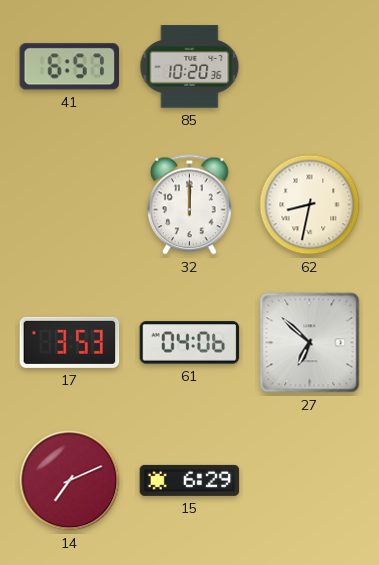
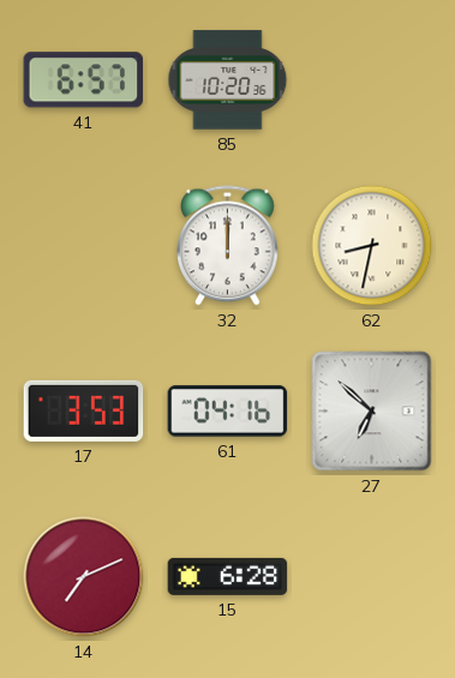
61: 04:06 -> 04:16 (228, 412)
15: 6:29 -> 6:28 (228, 576)
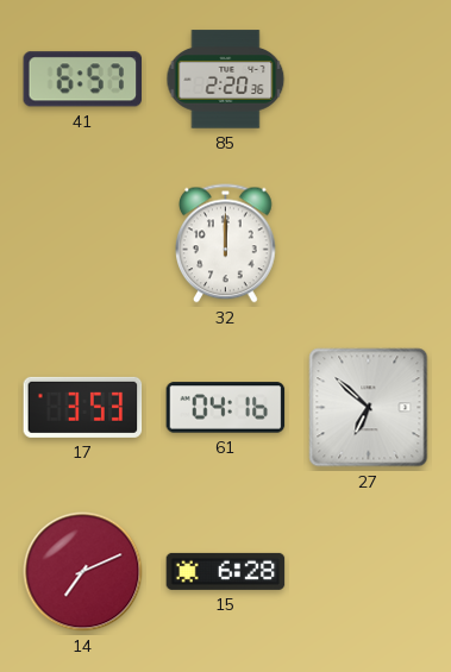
85: 10:20 -> 2:20 (226, 80)
62: 8:32 -> none (372, 246)
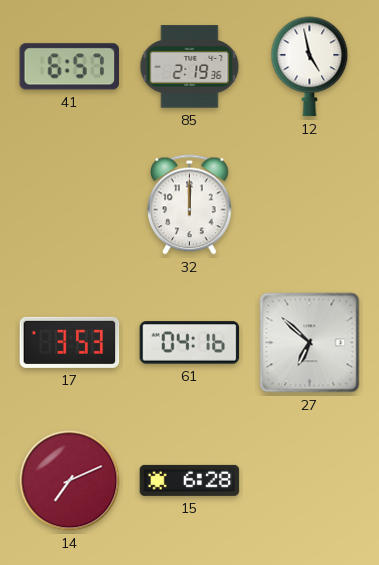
85: 2:20 -> 2:19 (190, 67)
12: none -> 4:58 (310, 67)
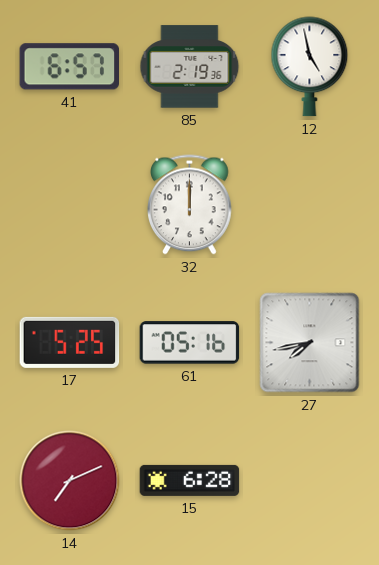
17: 3:53 -> 5:25 (70, 342)
61: 04:16 -> 05:16 (190, 343)
27: 6:52 -> 7:43 (310, 343)
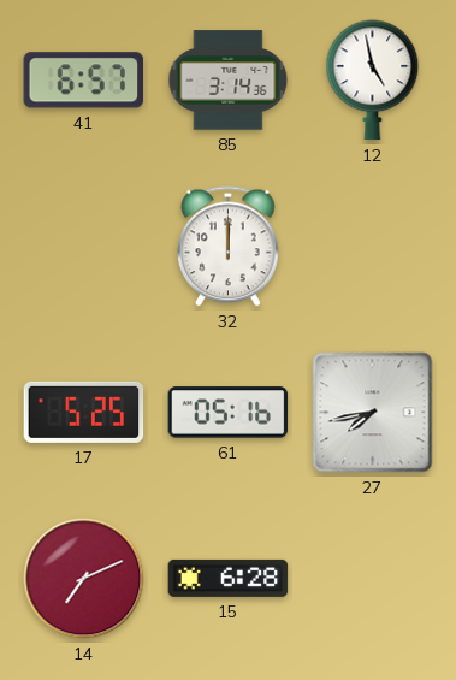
85: 2:19 -> 3:14 (229, 81)
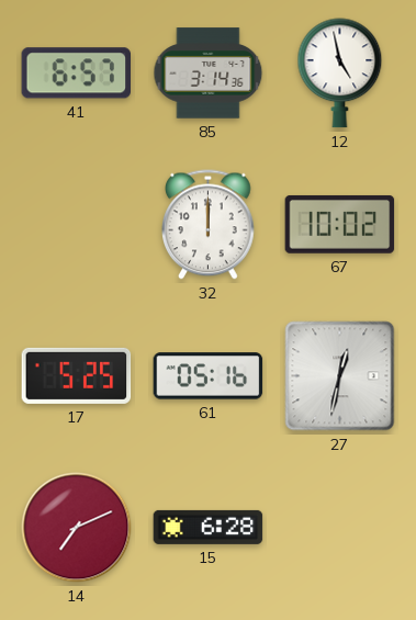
67: none -> 10:02 (340, 224)
27: 7:43 -> 12:32 (340, 376)
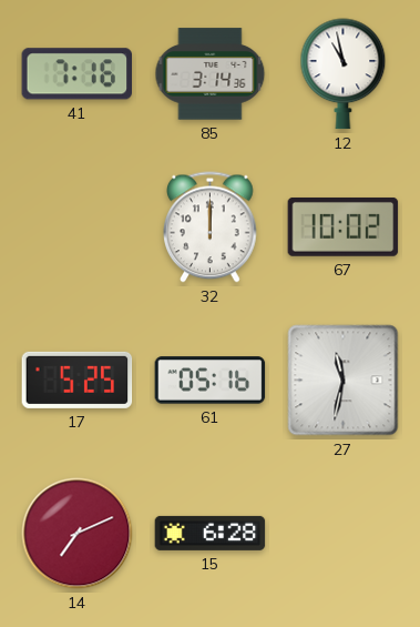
41: 6:57 -> 7:16 (76, 74)
12: 4:58 -> 10:58 (344, 74)
27: 12:32 -> 11:32 (344, 381)
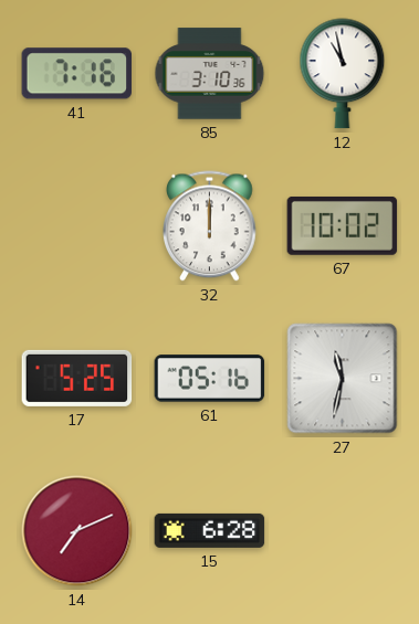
85: 3:14 -> 3:10 (210, 74)
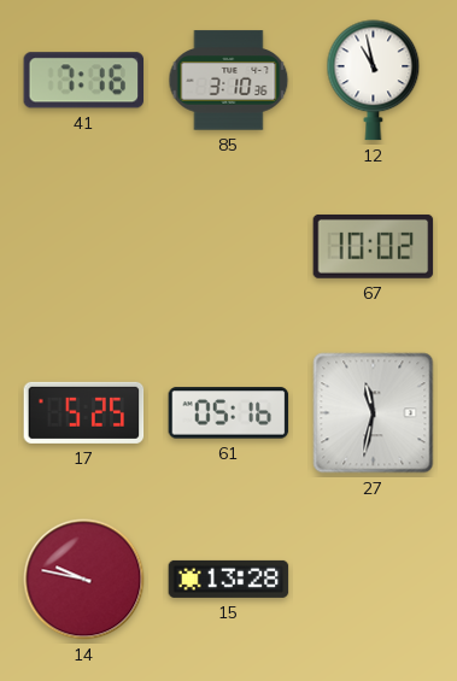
32: 12:00 -> none (210, 226)
14: 7:11 -> 9:47 (84, 580)
15: 6:28 -> 13:28 (229, 579)
